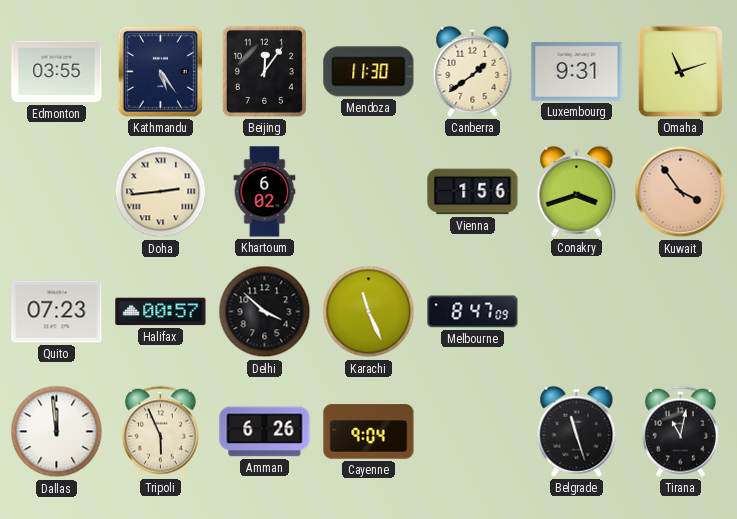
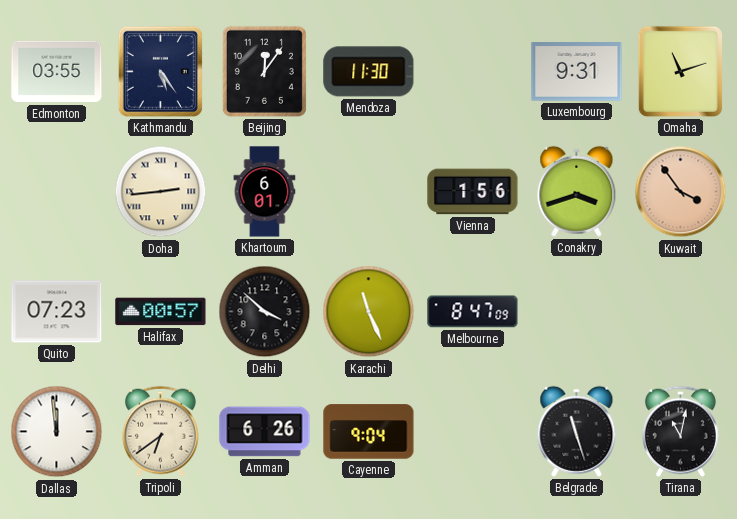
Canberra: 1:39 -> none (473, 71)
Khartoum: 6:02 -> 6:01 (265, 192)
Tripoli: 5:56 -> 6:39 (160, 431)
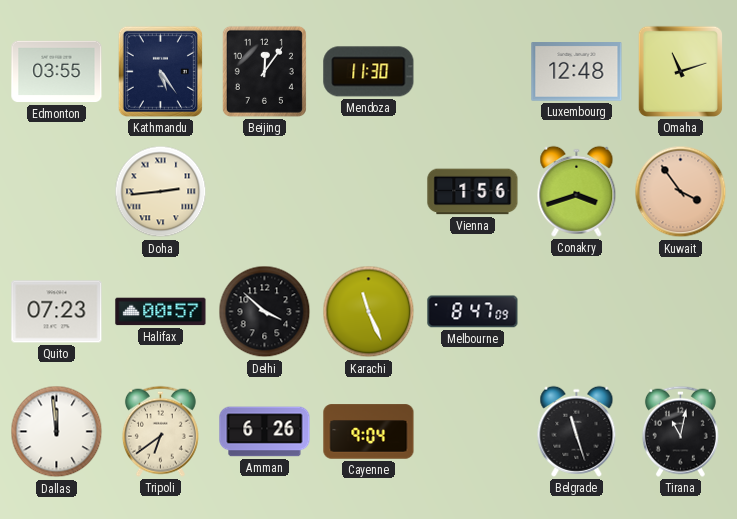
Luxembourg: 9:31 -> 12:48 (577, 72)
Khartoum: 6:01 -> none (265, 192)
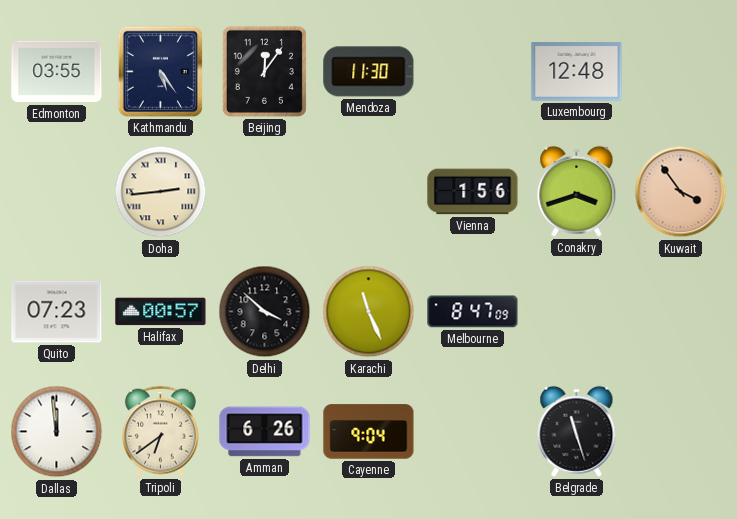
Omaha: 11:12 -> none (680, 71)
Tirana: 11:02 -> none (680, 431)
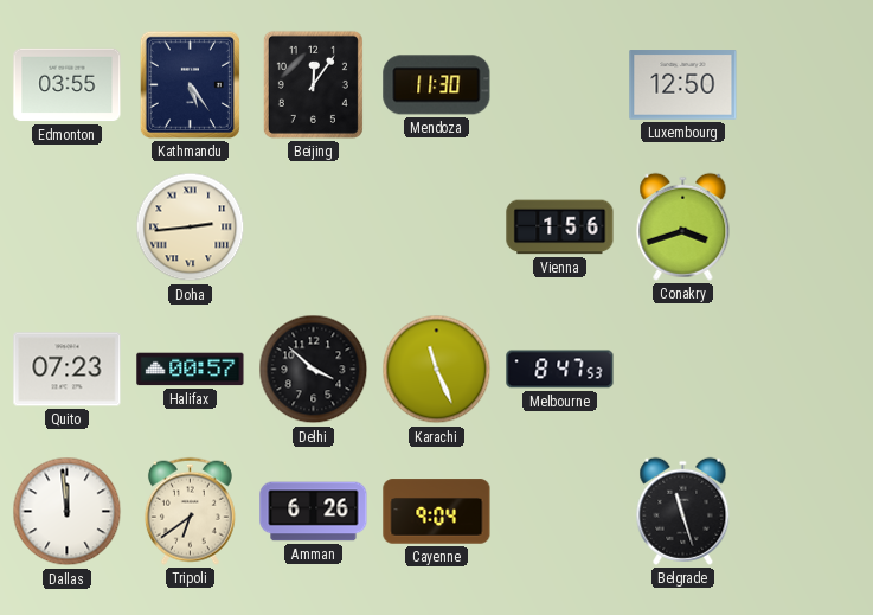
Luxembourg: 12:48 -> 12:50 (683, 85)
Kuwait: 3:54 -> none (681, 192)
Melbourne: 8:47:09 -> 8:47:53 (560, 370)
